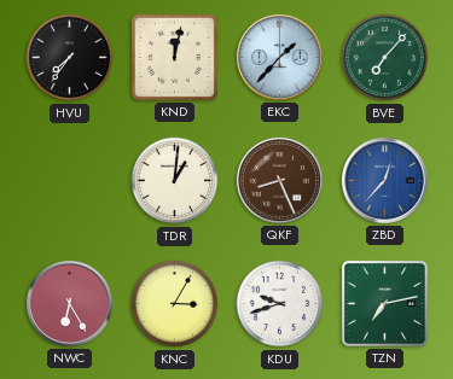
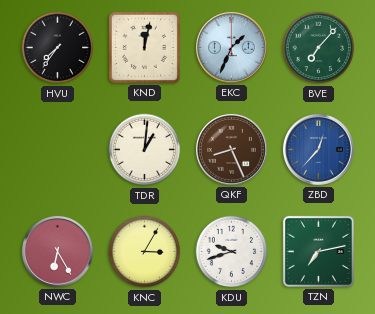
EKC: 1:37 -> 1:34 (231, 47)
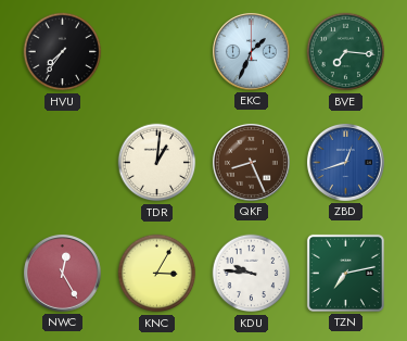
KND: 12:02 -> none (144, 47)
BVE: 7:07 -> 7:16 (346, 52)
ZBD: 12:37 -> 12:42 (345, 162)
NWC: 6:25 -> 12:25 (62, 273)
KDU: 9:42 -> 9:46 (252, 274)
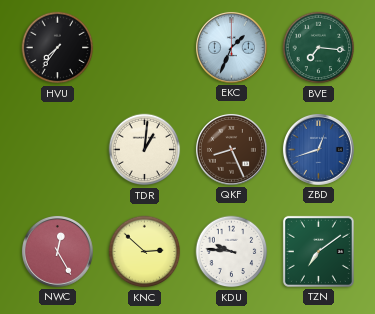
KNC: 3:05 -> 2:52 (145, 252)
TZN: 7:13 -> 7:09 (318, 251)
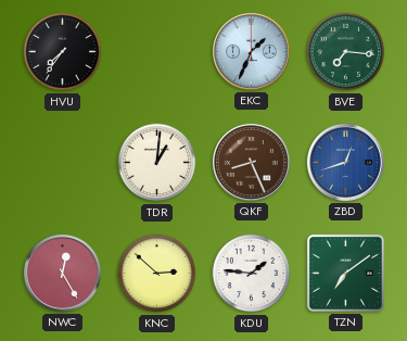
KDU: 9:46 -> 1:46 (252, 274)
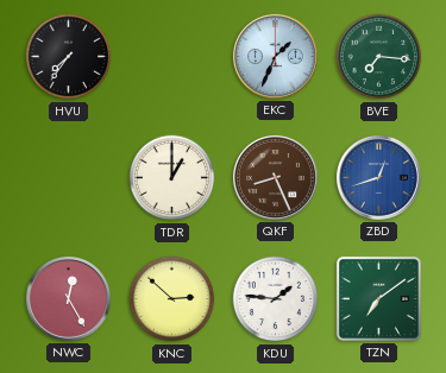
TDR: 1:01 -> 1:00 (172, 178)
